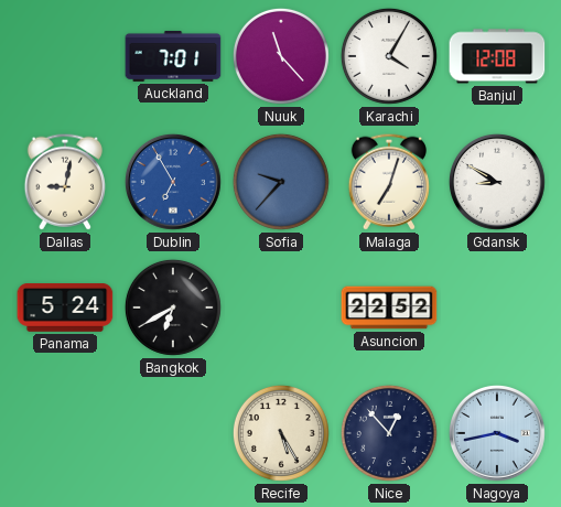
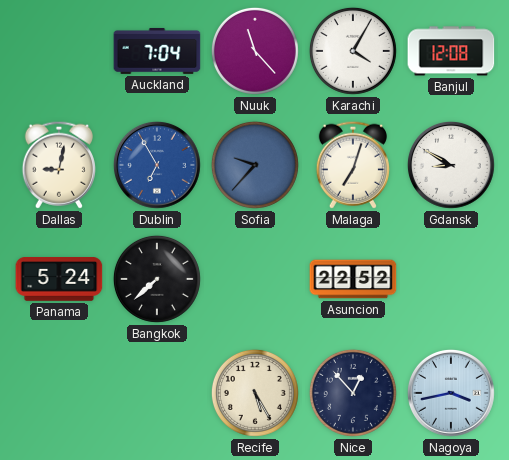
Auckland: 7:01 -> 7:04 (157, 51)
Bangkok: 6:40 -> 7:38 (157, 279)
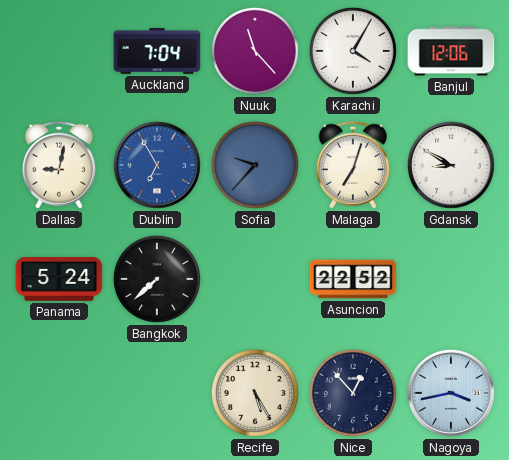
Banjul: 12:08 -> 12:06 (451, 51)
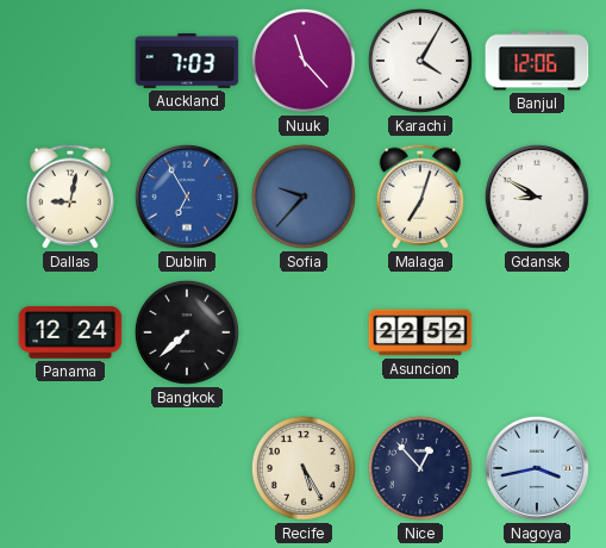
Auckland: 7:04 -> 7:03 (187, 61)
Panama: 5:24 -> 12:24 (70, 334)
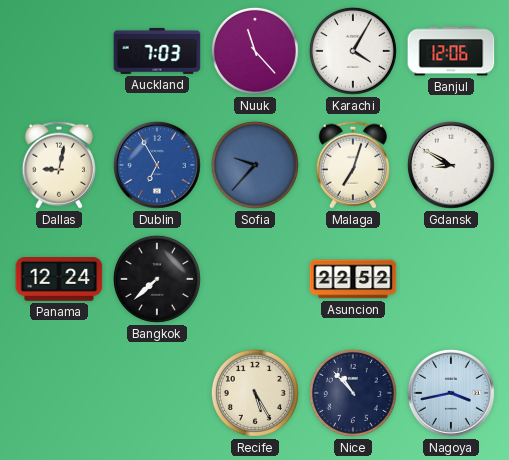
Nice: 12:53 -> 10:53 (353, 393)
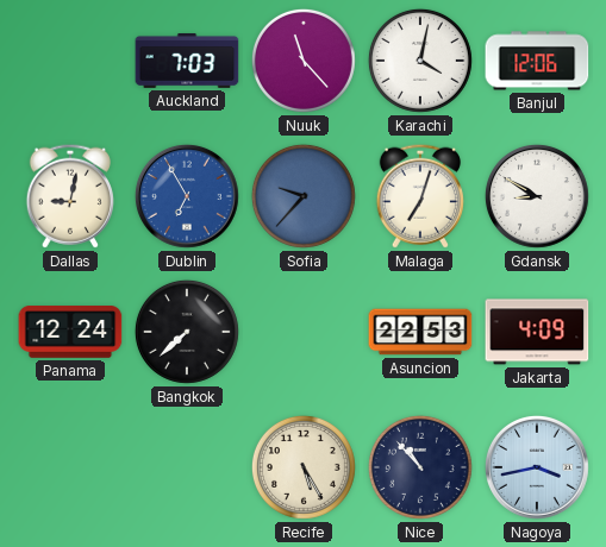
Karachi: 4:05 -> 4:02 (420, 61)
Asuncion: 22:52 -> 22:53 (420, 332)
Jakarta: none -> 4:09 (537, 332)
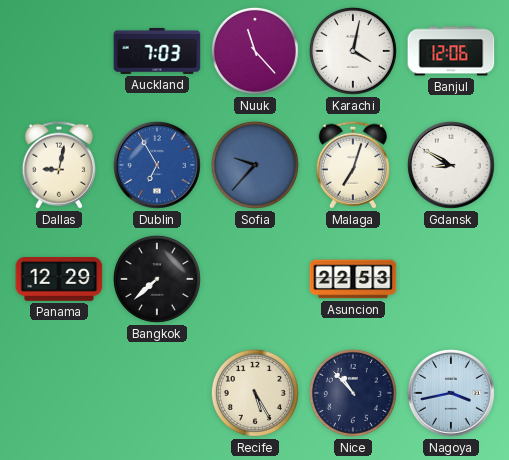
Panama: 12:24 -> 12:29 (59, 280)
Jakarta: 4:09 -> none (537, 332)
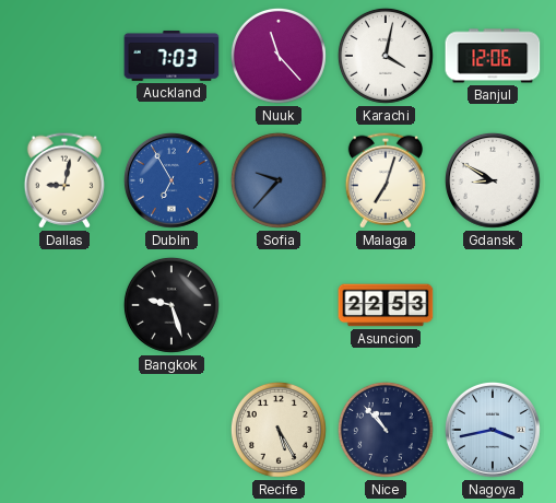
Panama: 12:29 -> none (59, 280)
Bangkok: 7:38 -> 9:27 (171, 305)
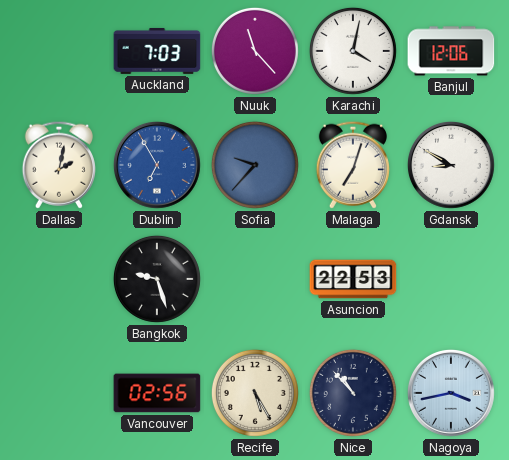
Dallas: 9:02 -> 2:02 (59, 165)
Vancouver: none -> 02:56 (157, 393)
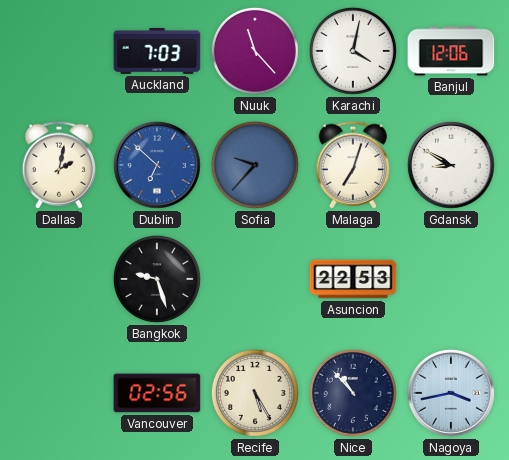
Dublin: 6:55 -> 6:52 (157, 165)
